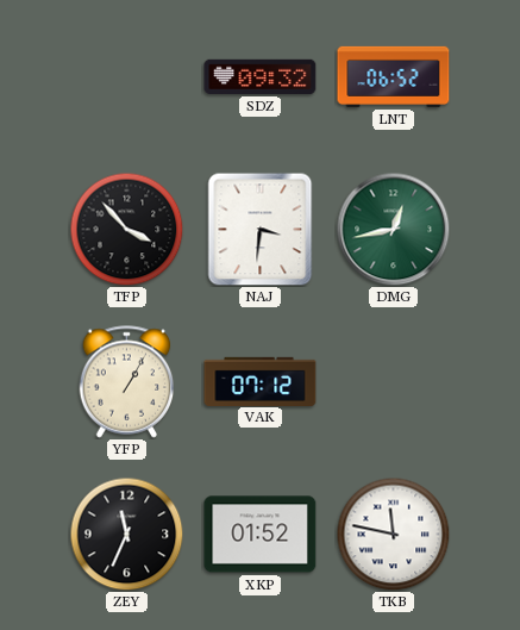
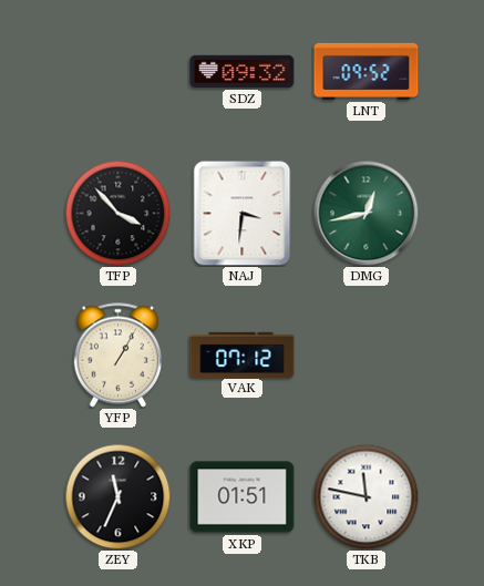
LNT: 06:52 -> 09:52 (367, 71)
XKP: 01:52 -> 01:51 (243, 497)
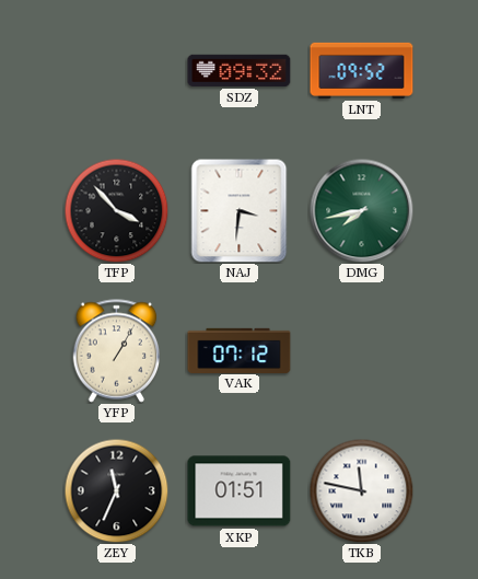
DMG: 12:43 -> 7:43 (361, 210)
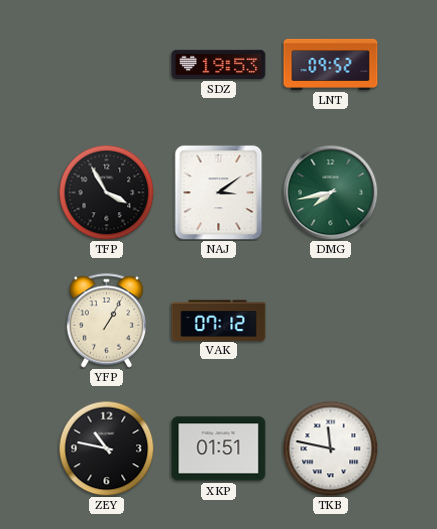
SDZ: 09:32 -> 19:53 (219, 64)
TFP: 3:53 -> 3:55 (106, 192)
NAJ: 3:31 -> 3:09 (219, 192)
ZEY: 11:34 -> 10:47 (106, 448)
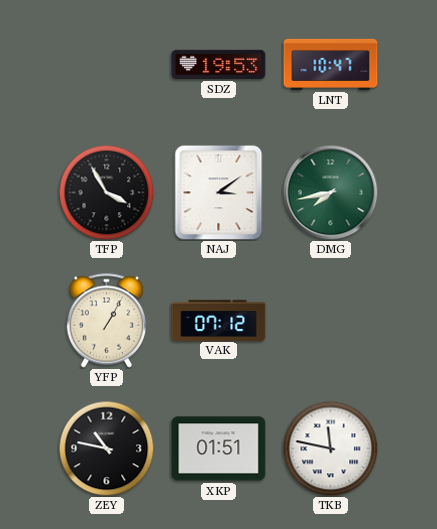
LNT: 09:52 -> 10:47 (331, 64)
